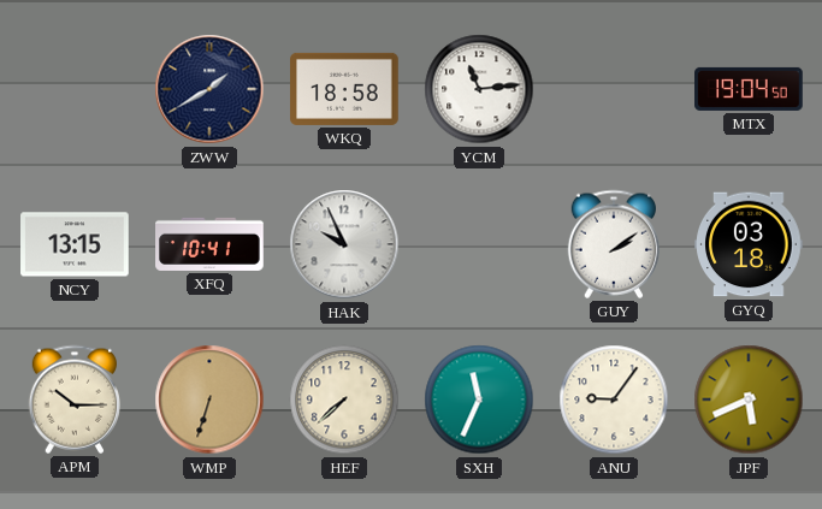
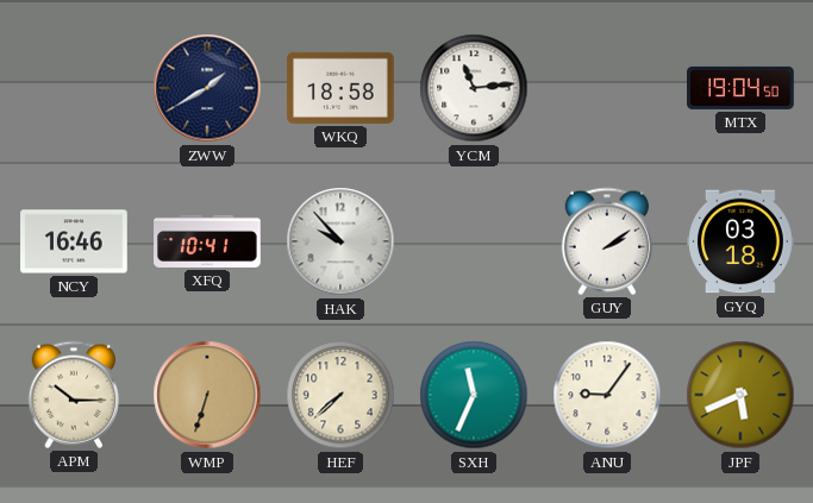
NCY: 13:15 -> 16:46 (74, 241)
HAK: 9:56 -> 9:53 (340, 241)
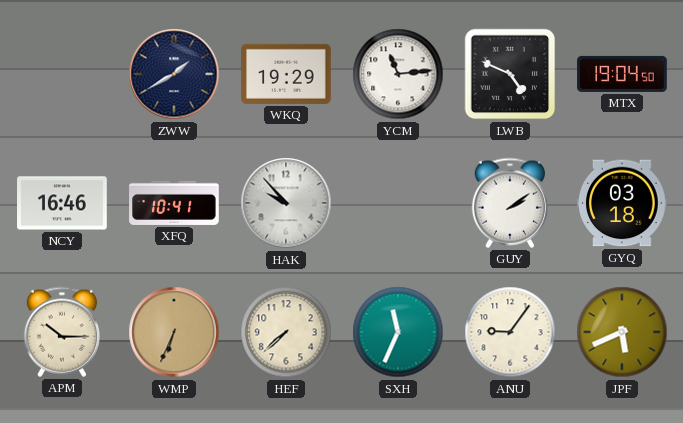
WKQ: 18:58 -> 19:29 (286, 74)
LWB: none -> 4:49 (510, 74)
WMP: 6:33 -> 6:34 (174, 332)
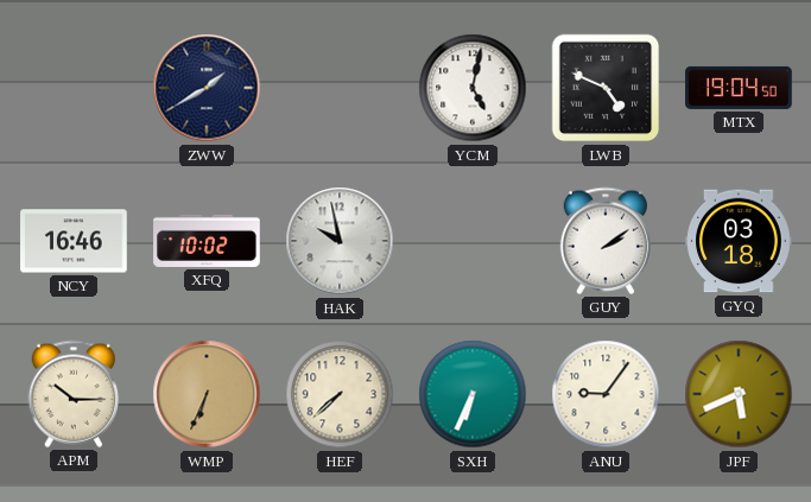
WKQ: 19:29 -> none (286, 74)
YCM: 11:14 -> 5:02 (473, 88)
XFQ: 10:41 -> 10:02 (207, 241)
HAK: 9:53 -> 9:58 (340, 241)
SXH: 11:34 -> 6:34 (473, 394)
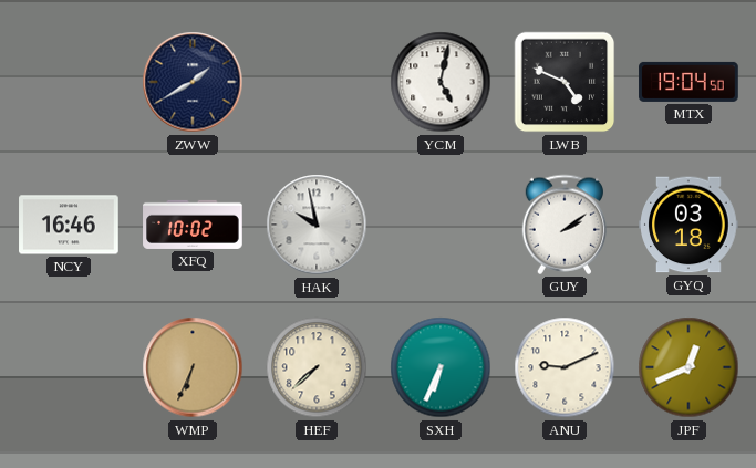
APM: 10:15 -> none (72, 394)
ANU: 9:06 -> 9:11 (565, 367)
JPF: 5:41 -> 12:41 (688, 367)
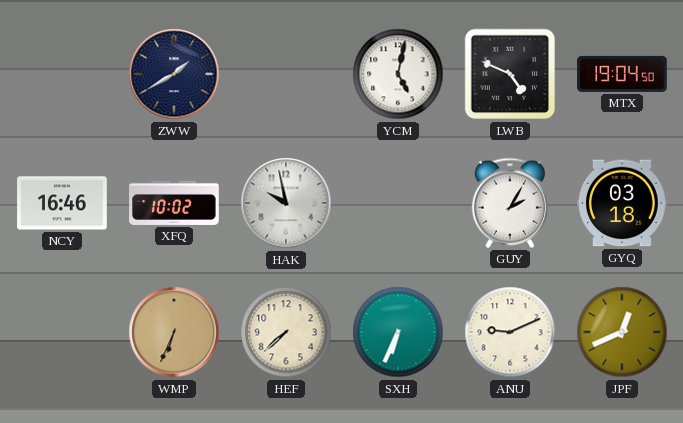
GUY: 2:09 -> 2:05 (509, 203)
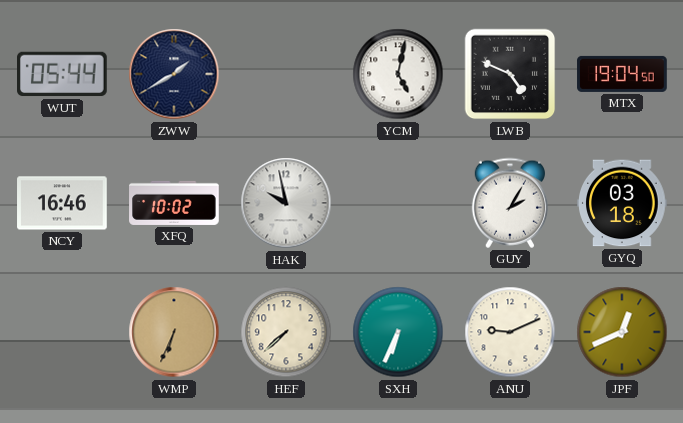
WUT: none -> 05:44 (63, 74)
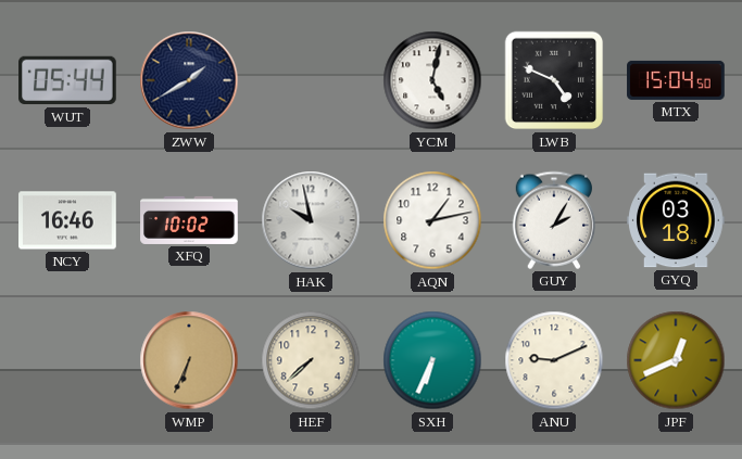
MTX: 19:04 -> 15:04 (676, 80)
AQN: none -> 1:13 (432, 220)
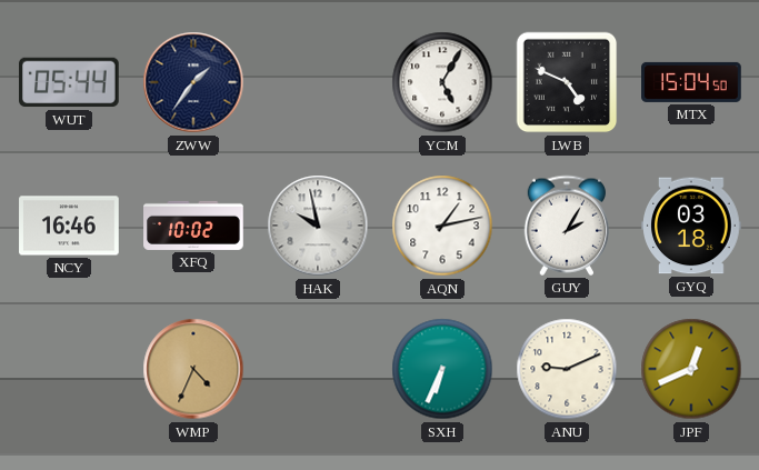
ZWW: 1:40 -> 1:36 (193, 82)
YCM: 5:02 -> 5:05 (442, 82)
WMP: 6:34 -> 4:34 (193, 369)
HEF: 7:38 -> none (311, 360)
